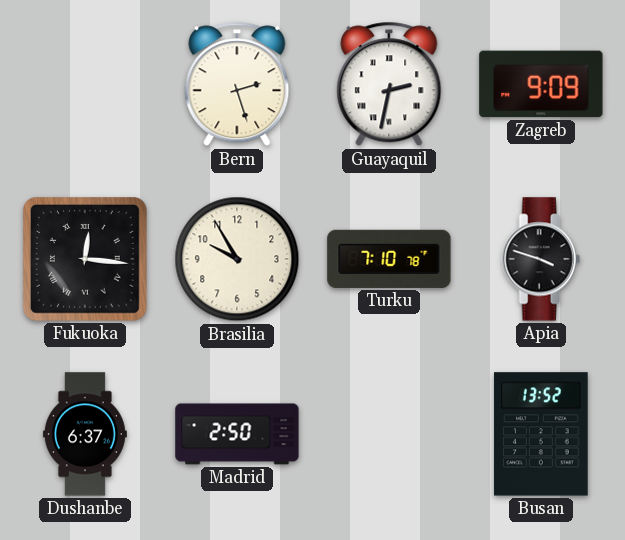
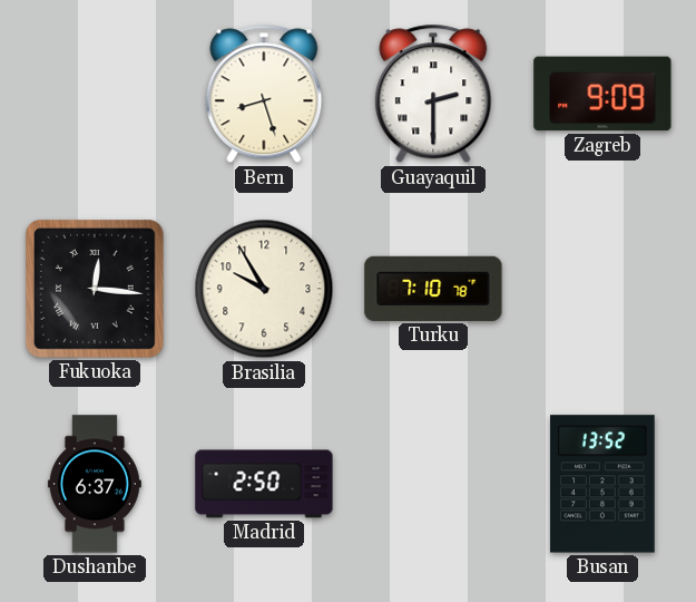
Bern: 2:27 -> 8:27 (264, 94)
Guayaquil: 2:32 -> 2:30 (433, 94)
Apia: 3:48 -> none (541, 259)
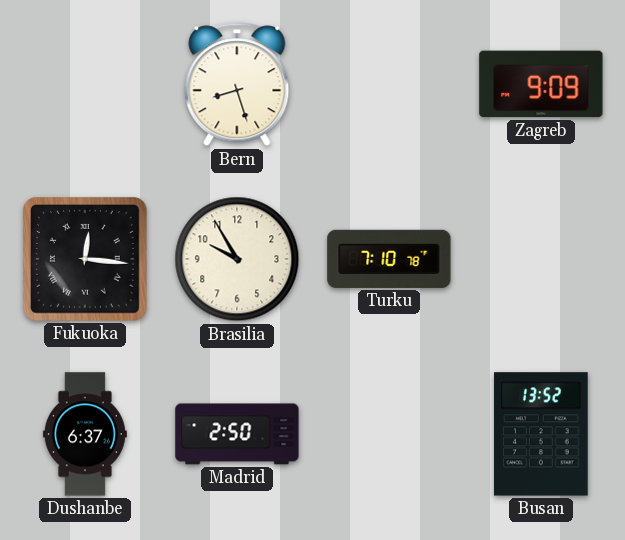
Guayaquil: 2:30 -> none (433, 94)
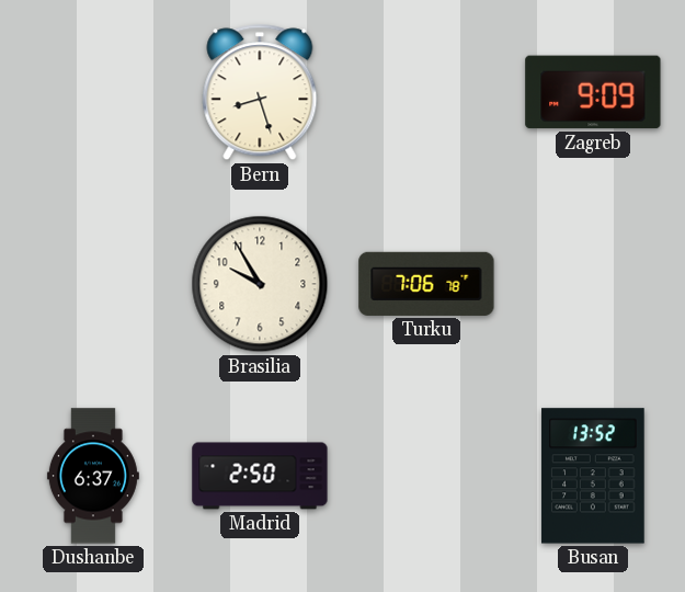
Fukuoka: 12:16 -> none (86, 260)
Turku: 7:10 -> 7:06 (426, 284)
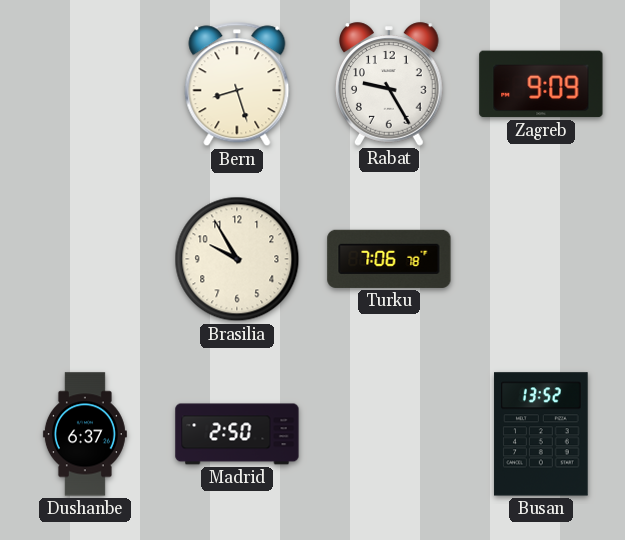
Rabat: none -> 9:25 (390, 84)
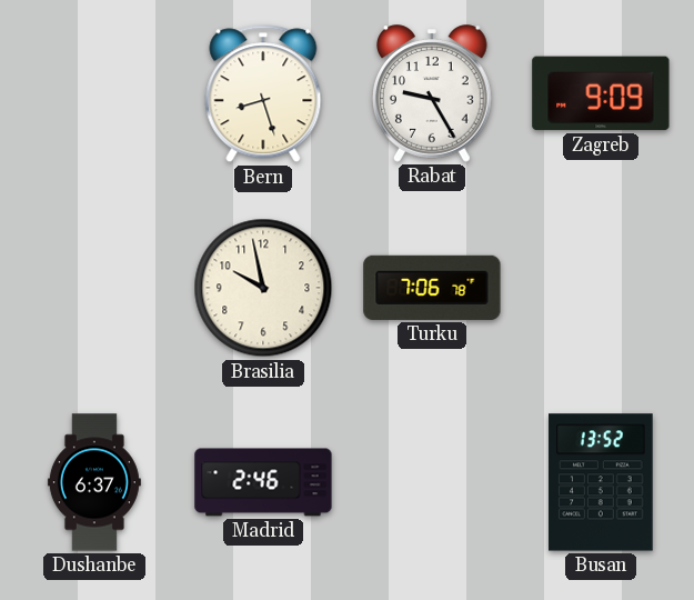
Brasilia: 9:55 -> 9:58 (263, 288)
Madrid: 2:50 -> 2:46 (263, 482)
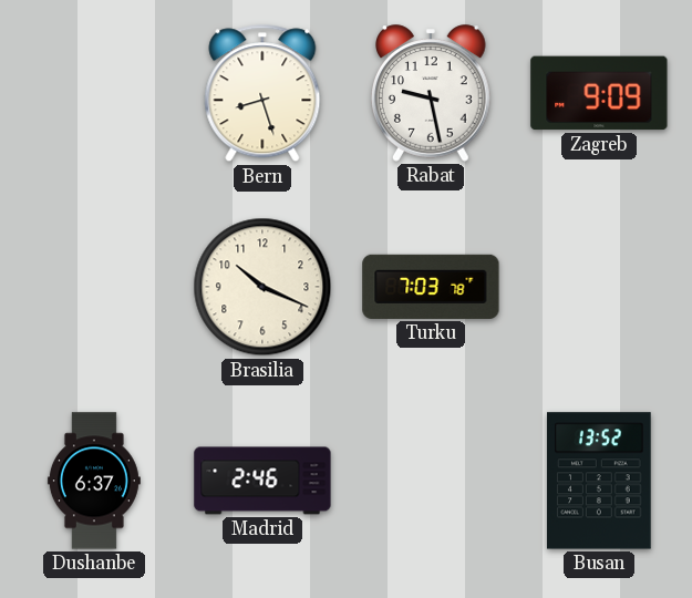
Rabat: 9:25 -> 9:28 (432, 93)
Brasilia: 9:58 -> 10:19 (262, 287)
Turku: 7:06 -> 7:03 (431, 287)
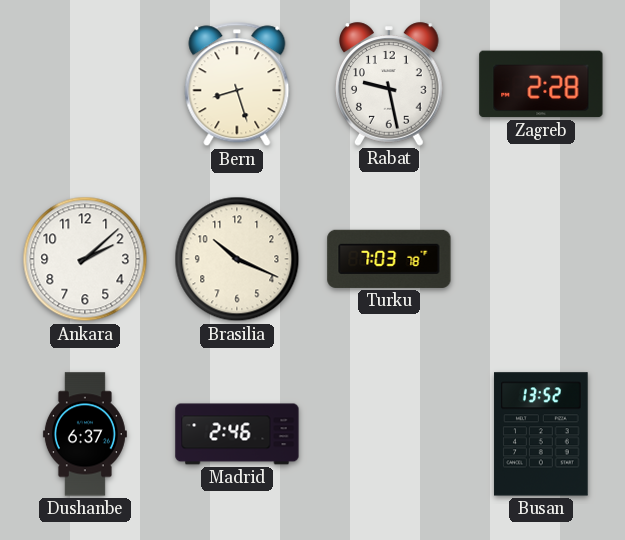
Zagreb: 9:09 -> 2:28 (541, 84)
Ankara: none -> 2:08 (85, 259)
